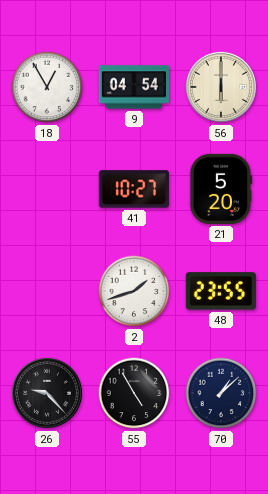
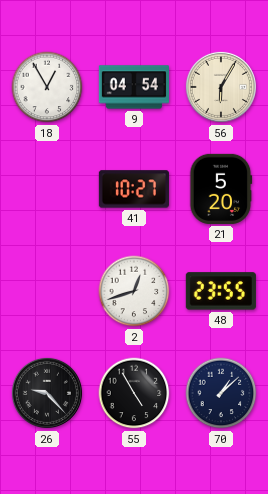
56: 6:00 -> 6:05 (221, 87)
2: 1:42 -> 12:42 (134, 291)
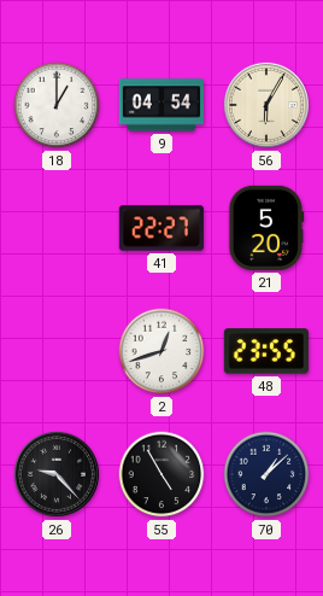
18: 12:55 -> 1:00 (57, 105)
41: 10:27 -> 22:27 (161, 228)
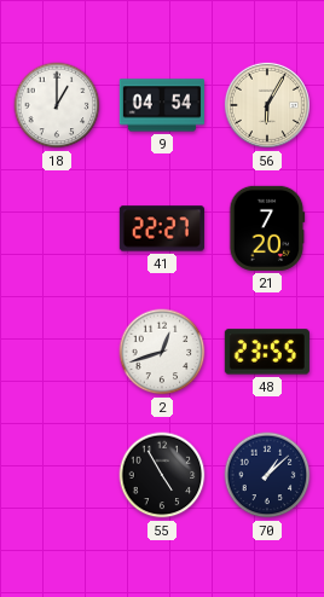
21: 5:20 -> 7:20 (267, 228)
26: 9:23 -> none (57, 474)
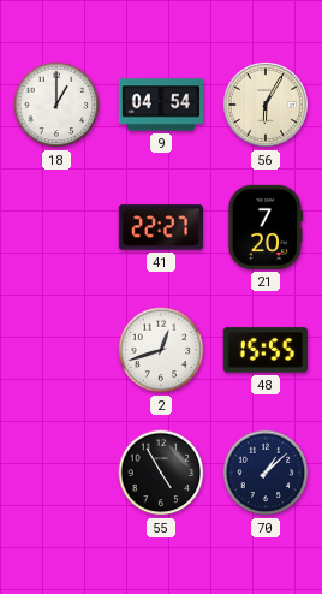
48: 23:55 -> 15:55 (266, 350)
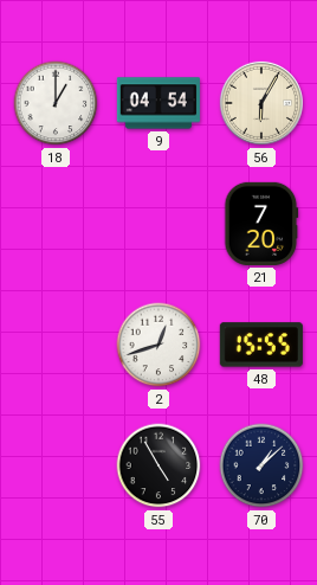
41: 22:27 -> none (161, 227)
